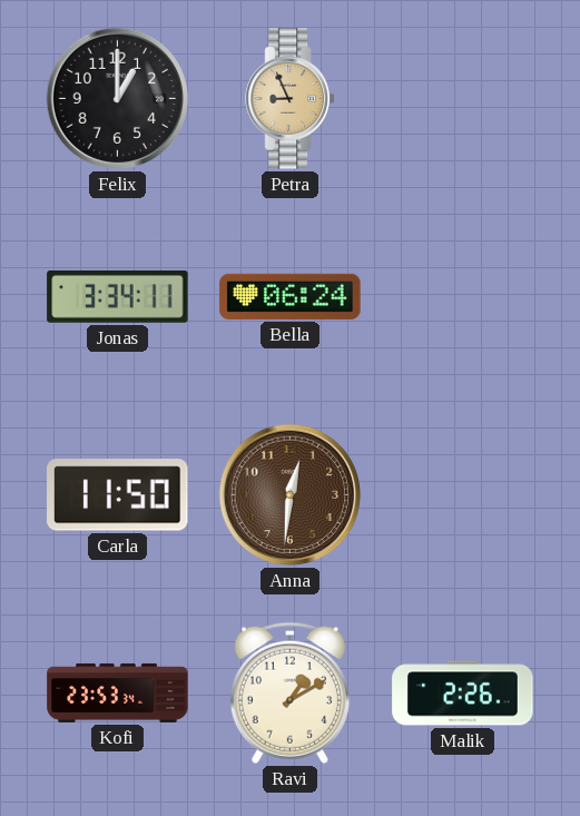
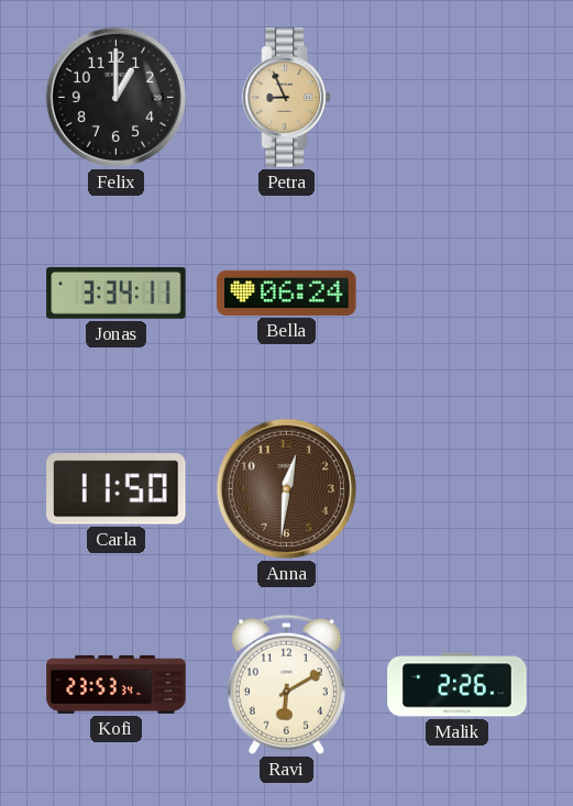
Ravi: 1:10 -> 6:10 (286, 684)
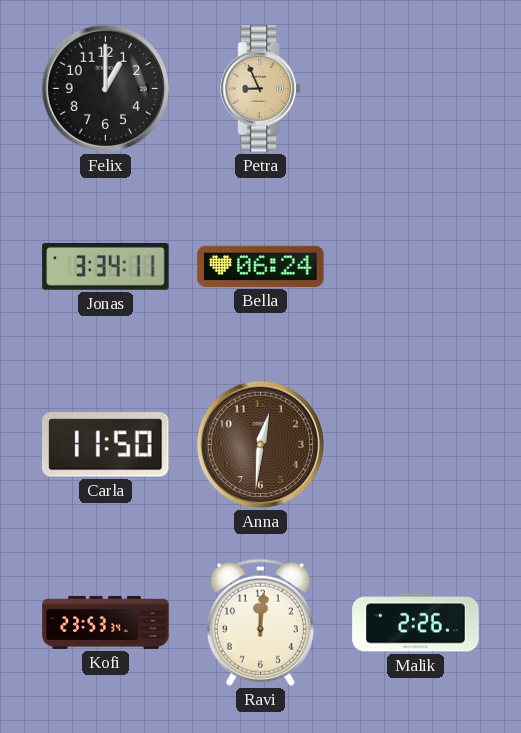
Ravi: 6:10 -> 12:01 (260, 622)
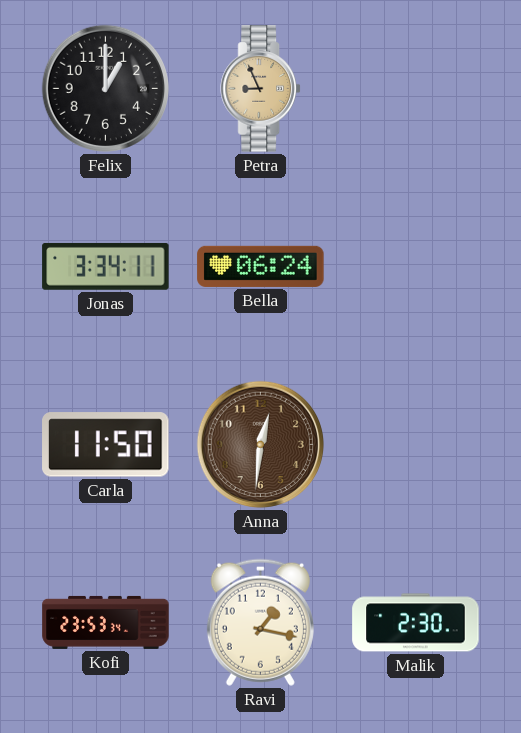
Ravi: 12:01 -> 1:17 (260, 622)
Malik: 2:26 -> 2:30 (416, 623)
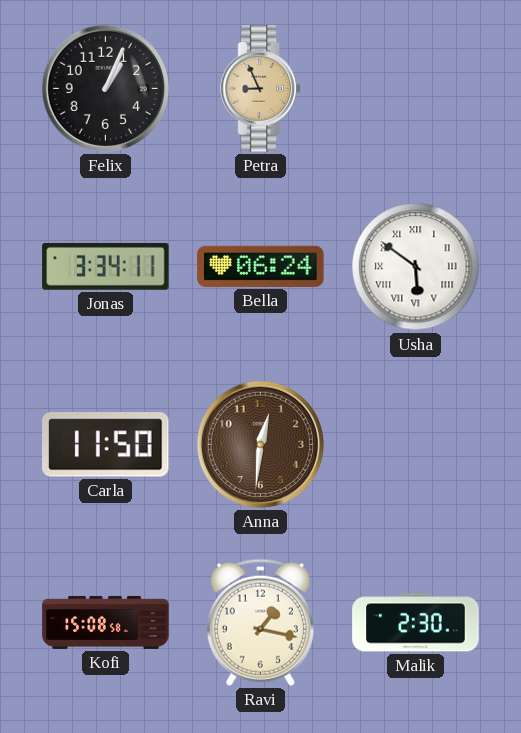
Felix: 1:00 -> 1:04 (105, 88)
Usha: none -> 5:51 (416, 267)
Kofi: 23:53 -> 15:08 (106, 622)
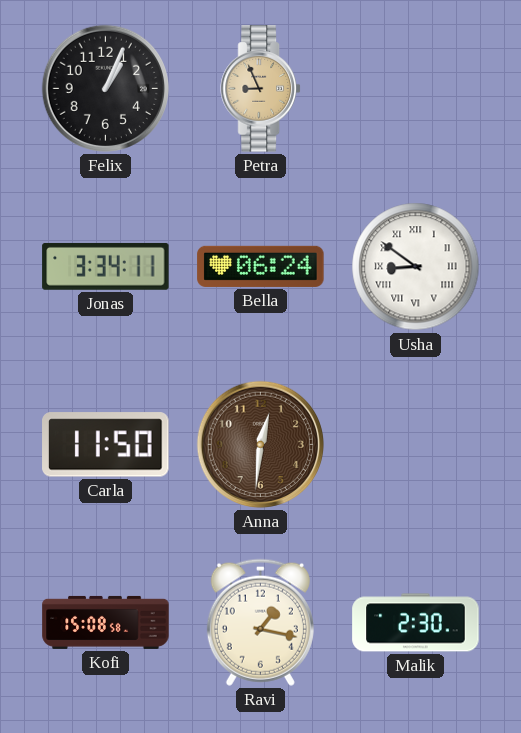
Usha: 5:51 -> 8:51 (416, 267)
